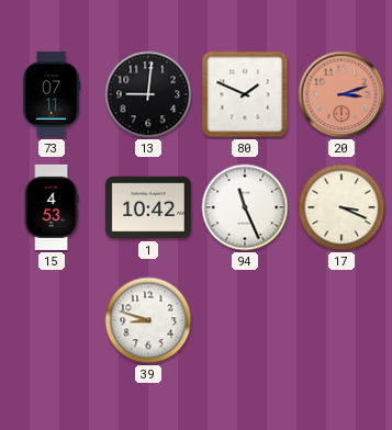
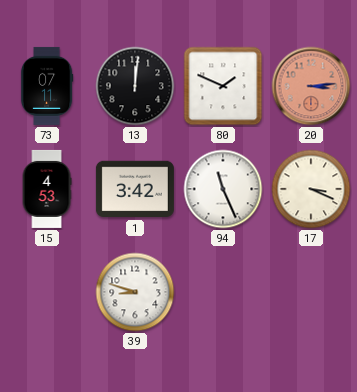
13: 9:01 -> 12:01 (135, 86)
20: 3:12 -> 3:14 (311, 86)
1: 10:42 -> 3:42 (135, 189)
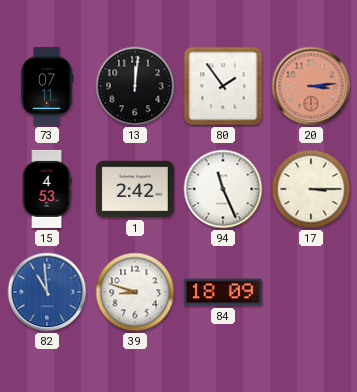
80: 1:49 -> 1:54 (223, 86)
1: 3:42 -> 2:42 (135, 189)
17: 3:19 -> 3:15 (311, 189)
82: none -> 10:59 (47, 292)
84: none -> 18:09 (223, 292)
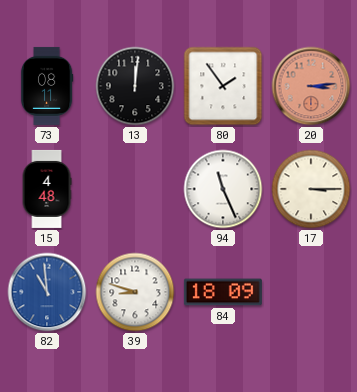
73: 07:11 -> 08:11 (47, 86)
15: 4:53 -> 4:48 (47, 189)
1: 2:42 -> none (135, 189)
